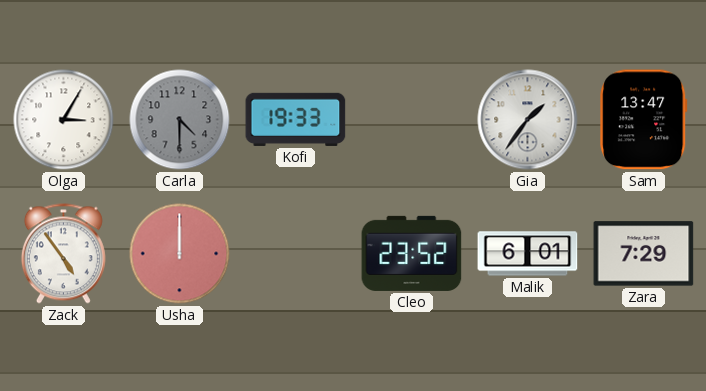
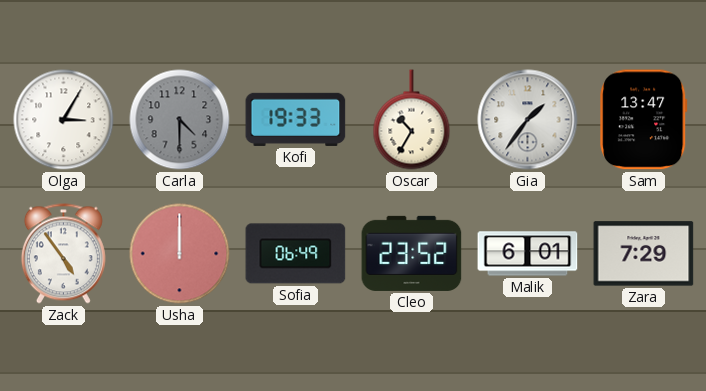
Oscar: none -> 10:35 (412, 120)
Sofia: none -> 06:49 (296, 254)
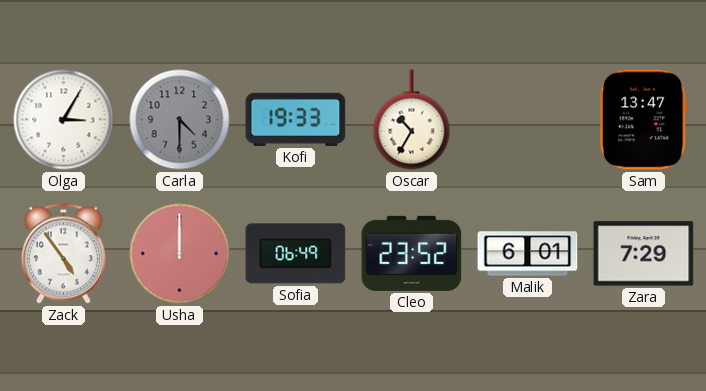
Gia: 1:36 -> none (528, 120)
